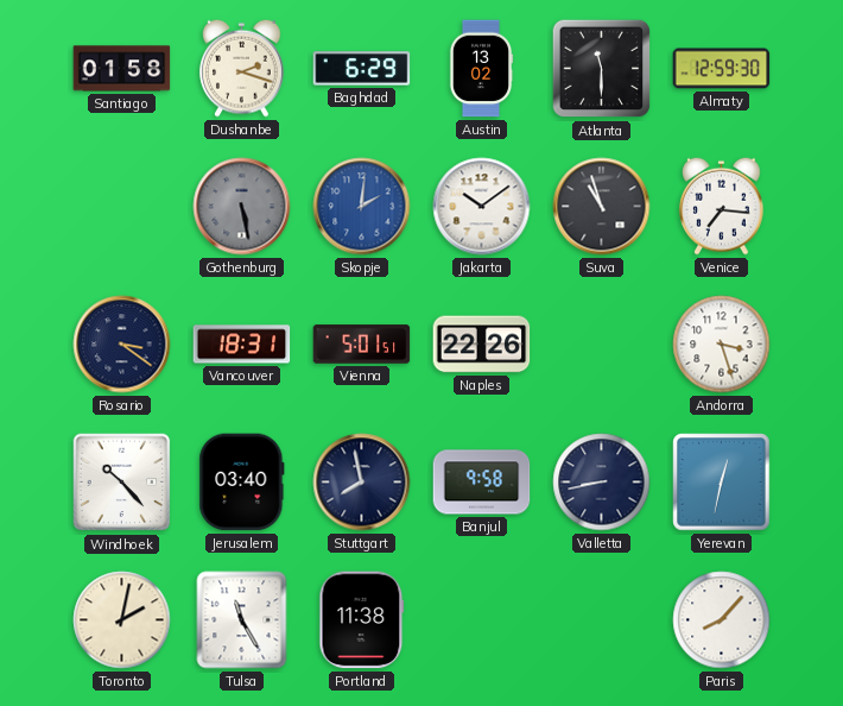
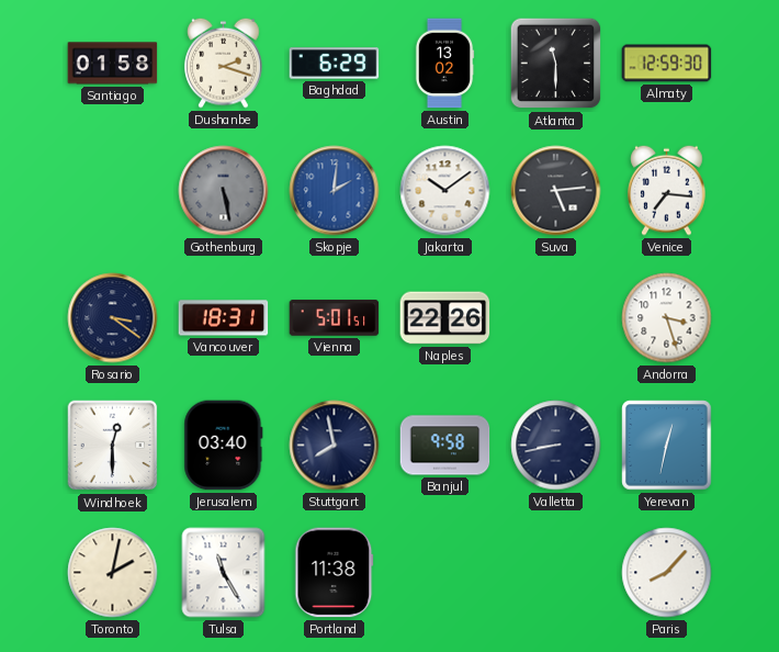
Suva: 10:57 -> 5:14 (556, 191)
Windhoek: 10:23 -> 12:30 (113, 446)
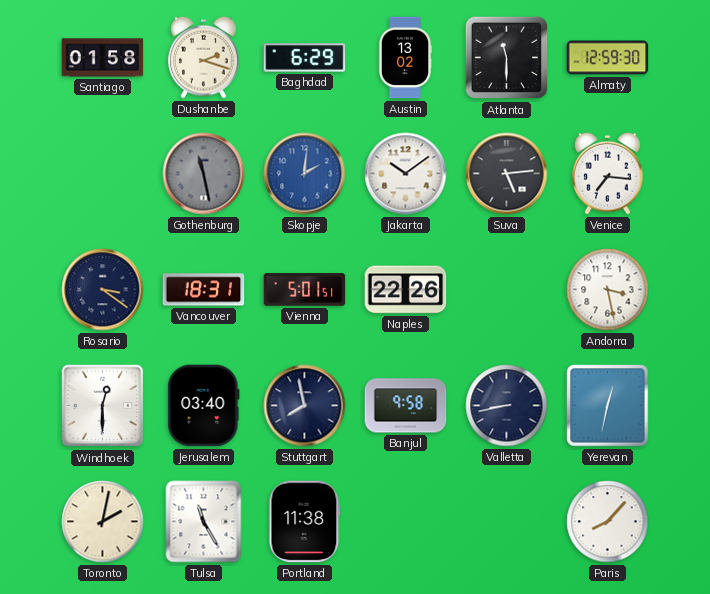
Gothenburg: 5:28 -> 11:28 (204, 174)
Andorra: 3:27 -> 3:28 (608, 290)
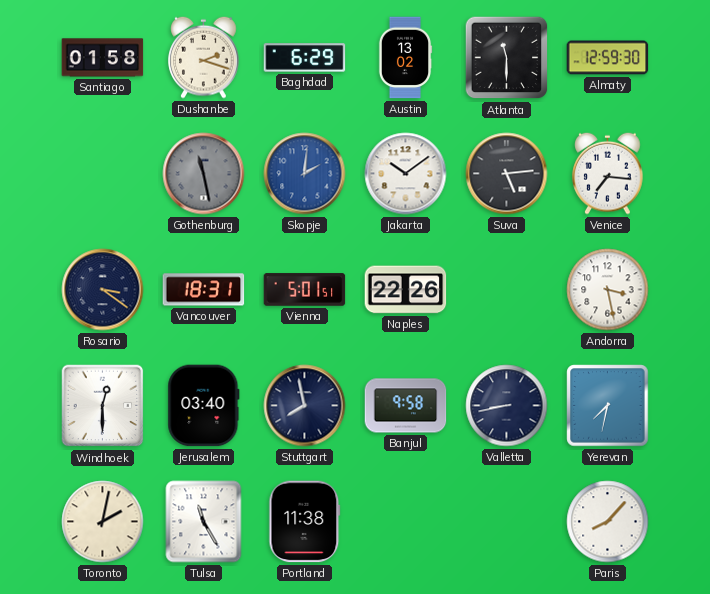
Yerevan: 12:32 -> 7:32 (608, 406)
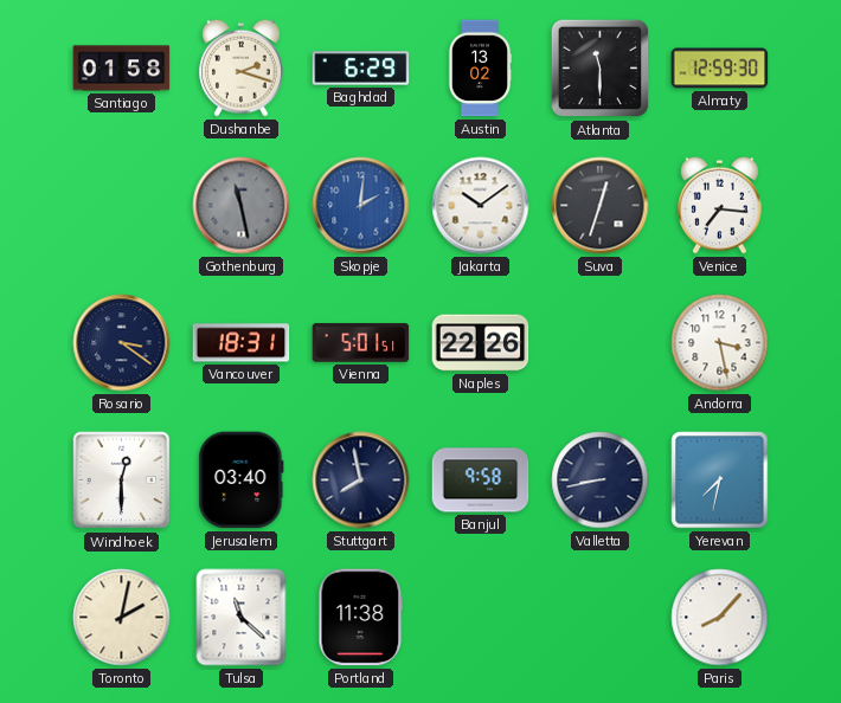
Suva: 5:14 -> 12:33 (601, 206)
Tulsa: 11:25 -> 11:22 (242, 618)
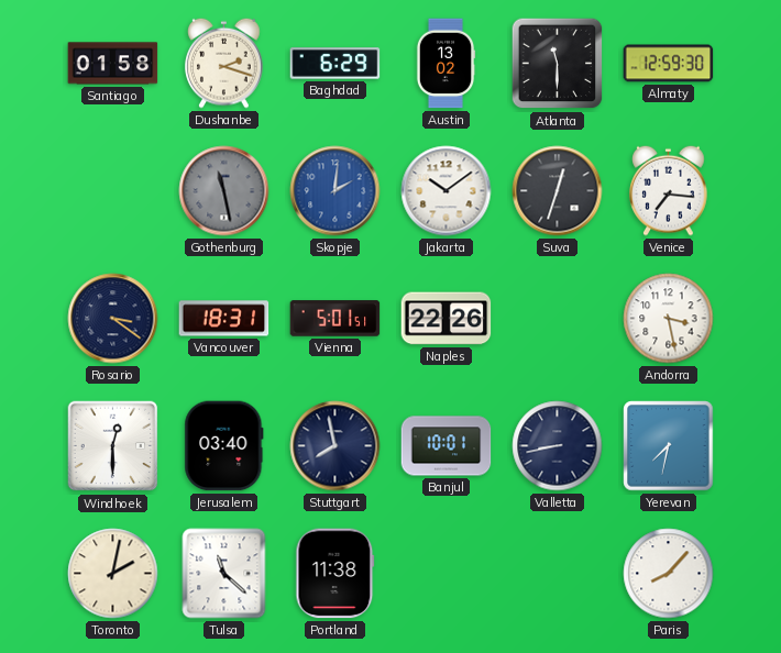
Banjul: 9:58 -> 10:01 (447, 446)
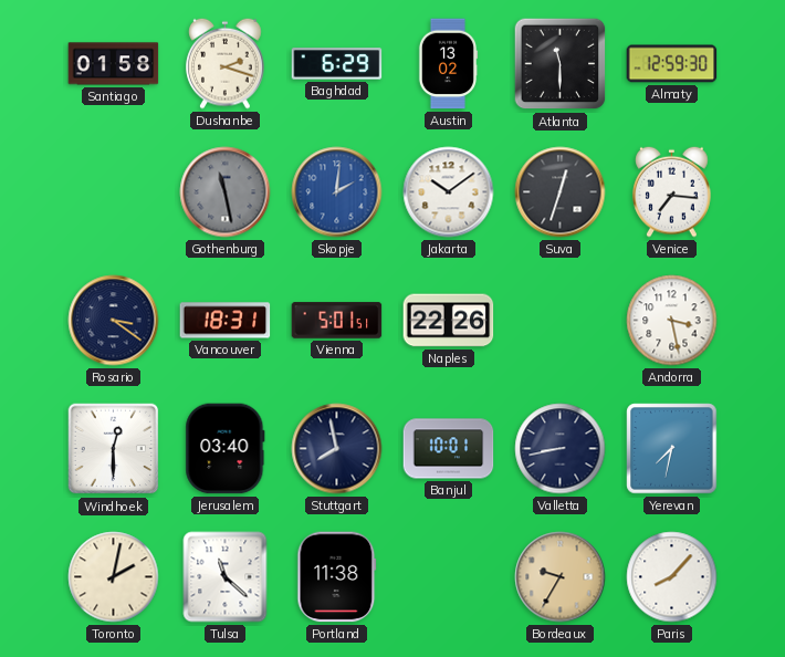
Bordeaux: none -> 9:35 (561, 577)
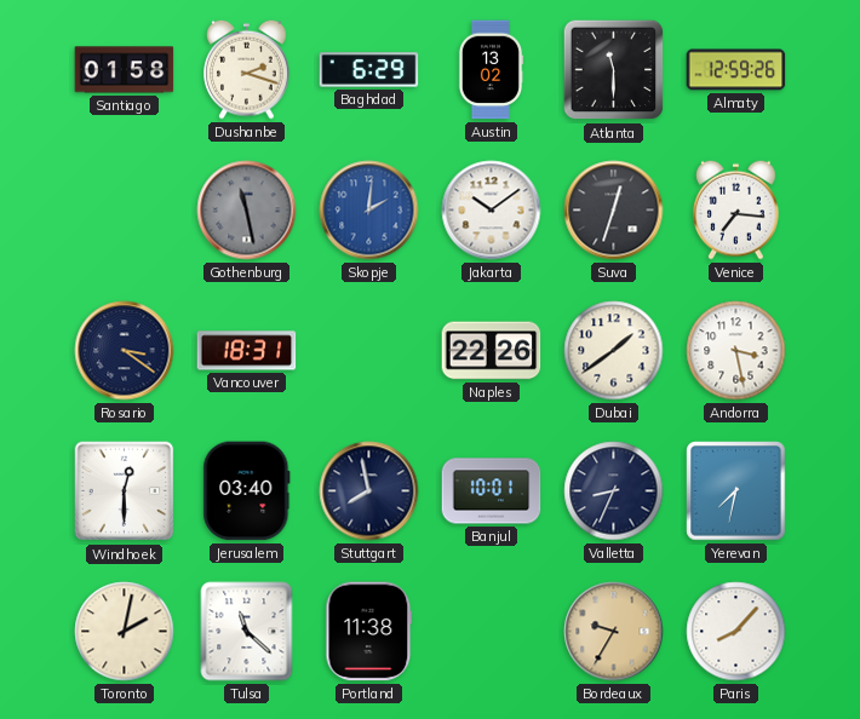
Almaty: 12:59:30 -> 12:59:26 (736, 70)
Vienna: 5:01 -> none (337, 321)
Dubai: none -> 1:39 (614, 351)
Valletta: 8:43 -> 8:34 (614, 491)
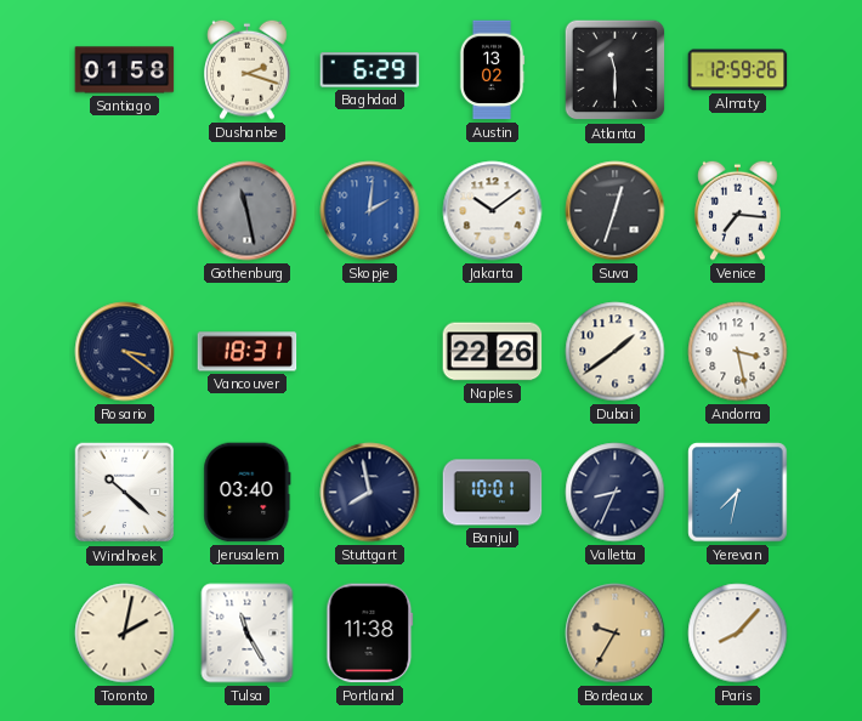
Windhoek: 12:30 -> 10:22 (125, 493)
Tulsa: 11:22 -> 11:25 (248, 634)
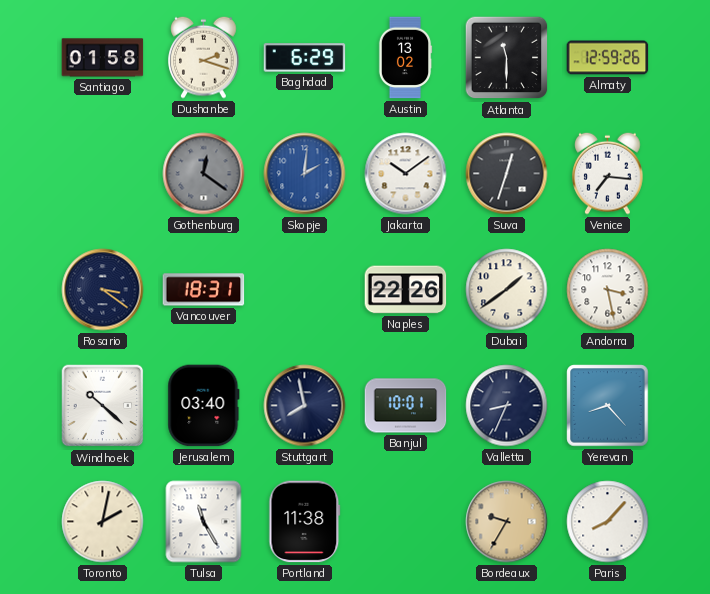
Gothenburg: 11:28 -> 12:21 (204, 174)
Yerevan: 7:32 -> 8:23 (608, 406)
